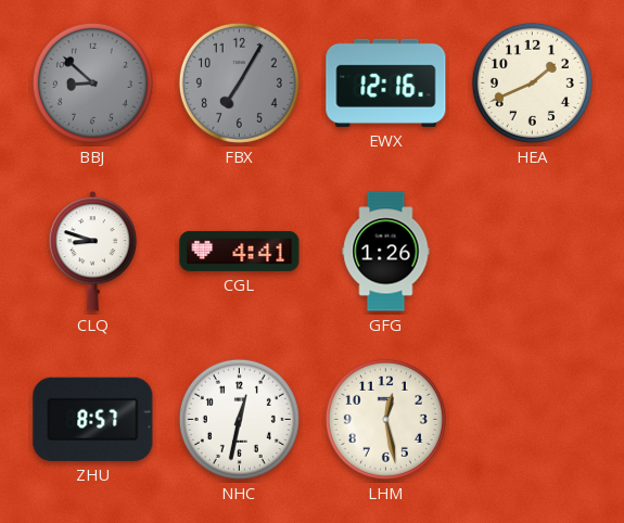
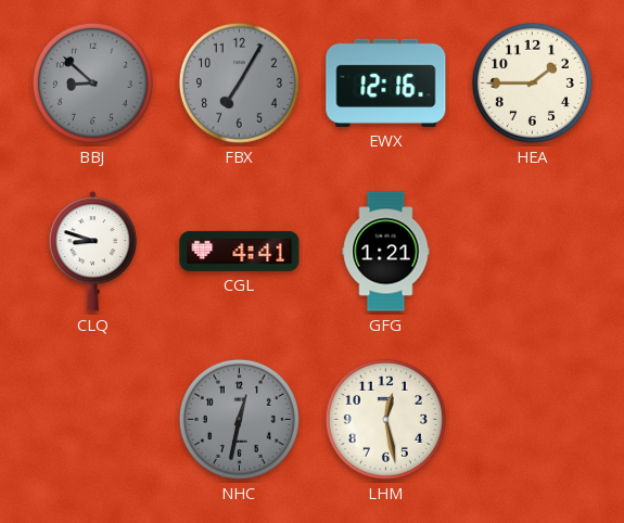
HEA: 1:41 -> 1:45 (532, 82)
GFG: 1:26 -> 1:21 (386, 252)
ZHU: 8:57 -> none (93, 419)
NHC dial: white -> grey (239, 419)
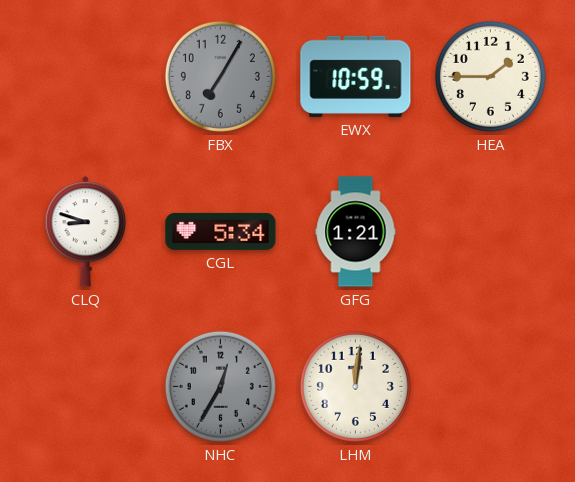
BBJ: 8:52 -> none (92, 82)
EWX: 12:16 -> 10:59 (356, 76)
CGL: 4:41 -> 5:34 (221, 231)
NHC: 12:32 -> 12:35 (220, 386)
LHM: 12:28 -> 12:01 (355, 386)
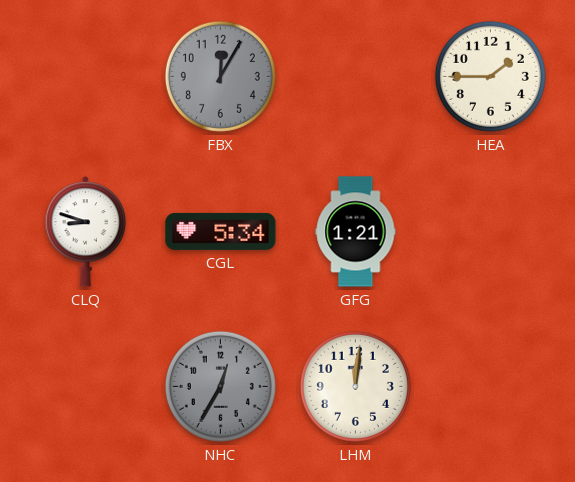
FBX: 7:05 -> 12:05 (220, 76)
EWX: 10:59 -> none (356, 76)
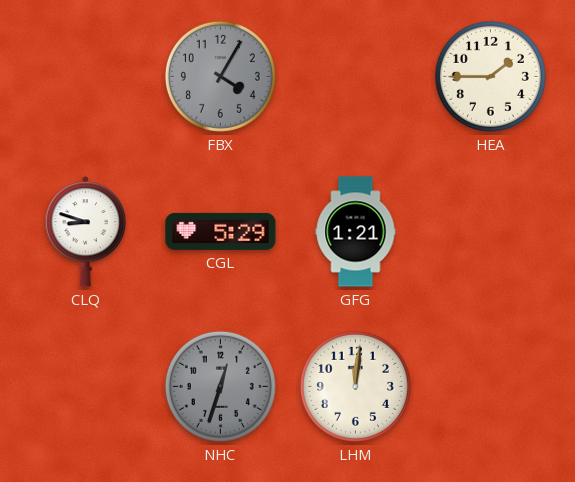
FBX: 12:05 -> 4:05 (220, 76)
CGL: 5:34 -> 5:29 (221, 231)
NHC: 12:35 -> 12:33 (220, 386)
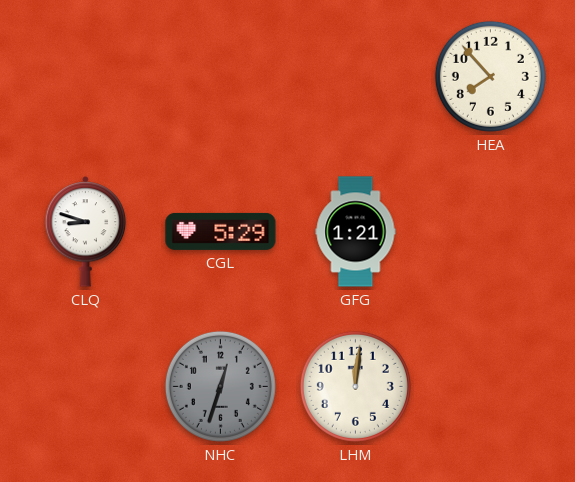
FBX: 4:05 -> none (220, 76)
HEA: 1:45 -> 7:53 (490, 76)
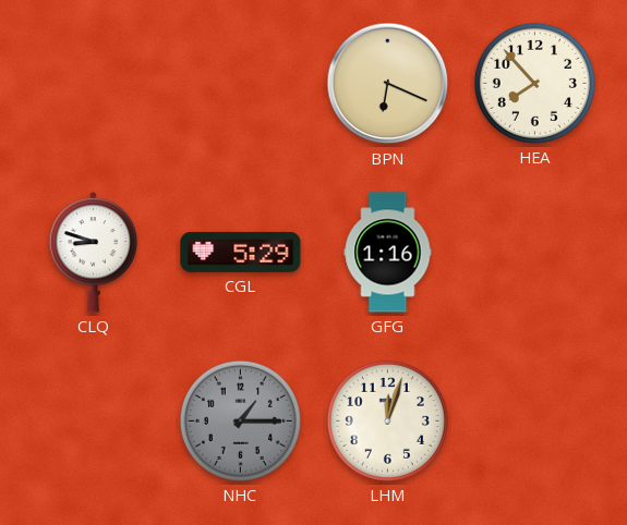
BPN: none -> 6:19 (388, 84)
GFG: 1:21 -> 1:16 (388, 253)
NHC: 12:33 -> 1:15 (240, 420)
LHM: 12:01 -> 12:03 (387, 420)
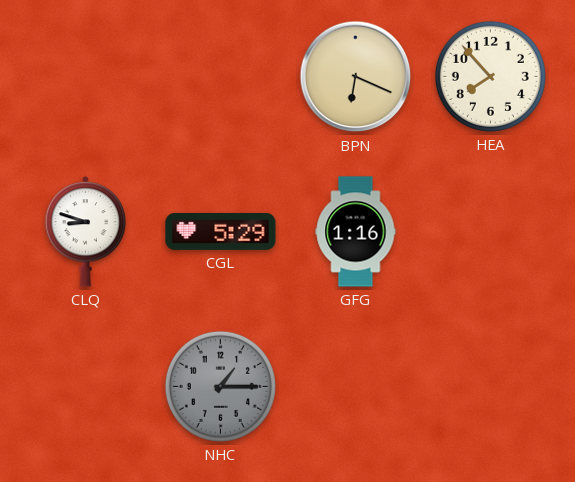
LHM: 12:03 -> none (387, 420)
